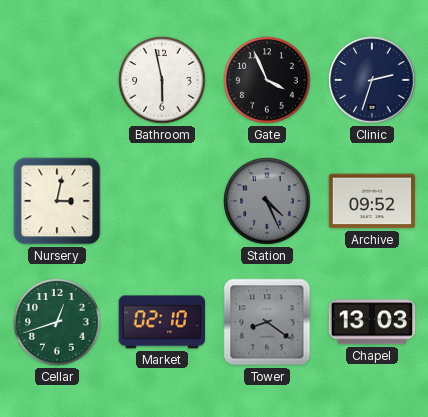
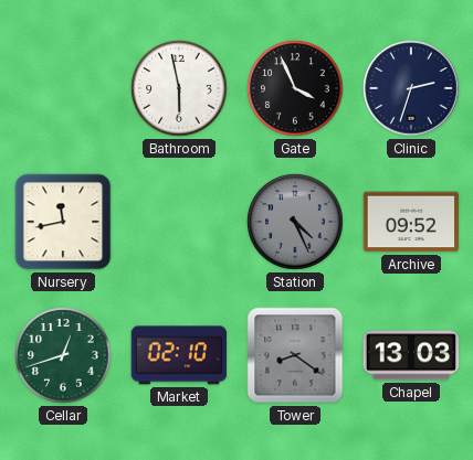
Nursery: 3:02 -> 11:43 (63, 222)
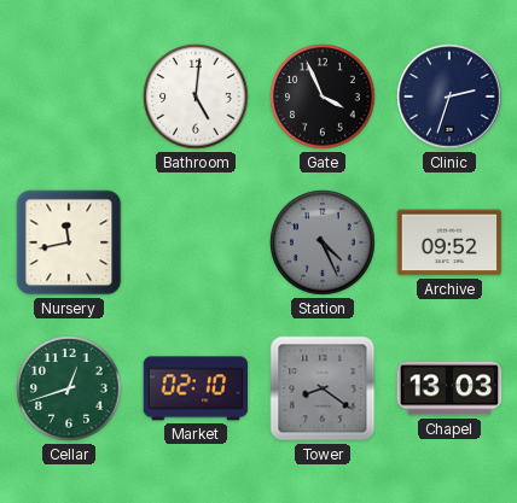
Bathroom: 5:58 -> 5:01 (196, 96)
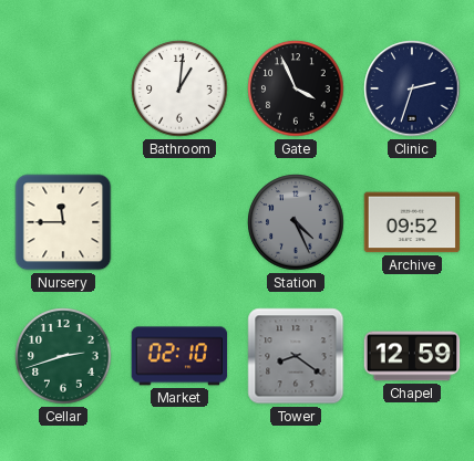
Bathroom: 5:01 -> 1:01 (179, 88)
Nursery: 11:43 -> 11:45 (63, 222)
Cellar: 12:42 -> 2:42 (63, 356)
Chapel: 13:03 -> 12:59 (412, 356)
